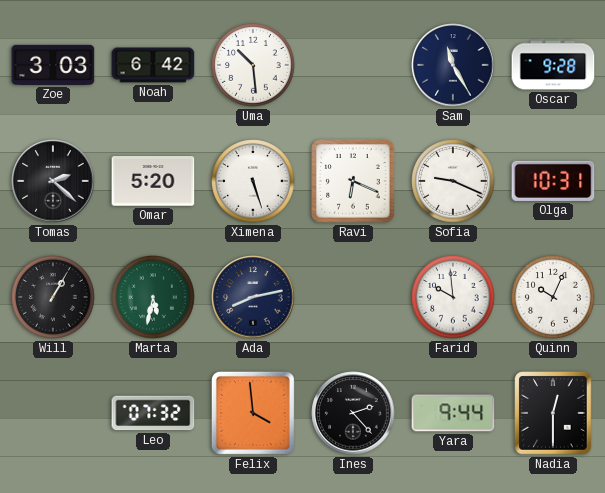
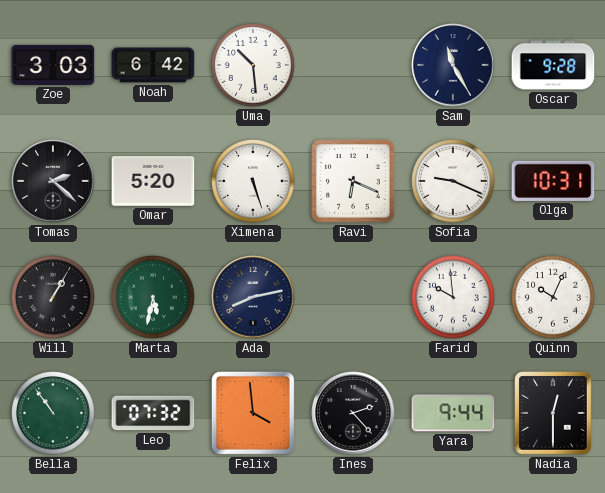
Bella: none -> 10:54 (53, 413)
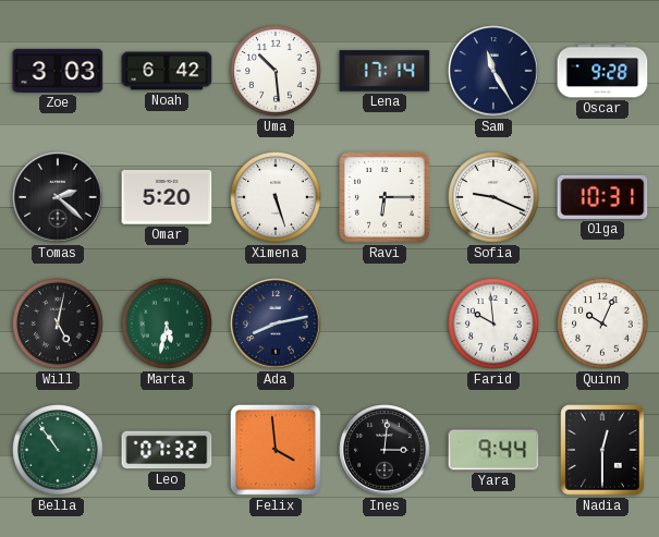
Lena: none -> 17:14 (385, 71)
Ravi: 6:19 -> 6:15 (385, 197)
Will: 1:05 -> 5:02 (58, 324)
Ines: 2:23 -> 3:01 (385, 450)
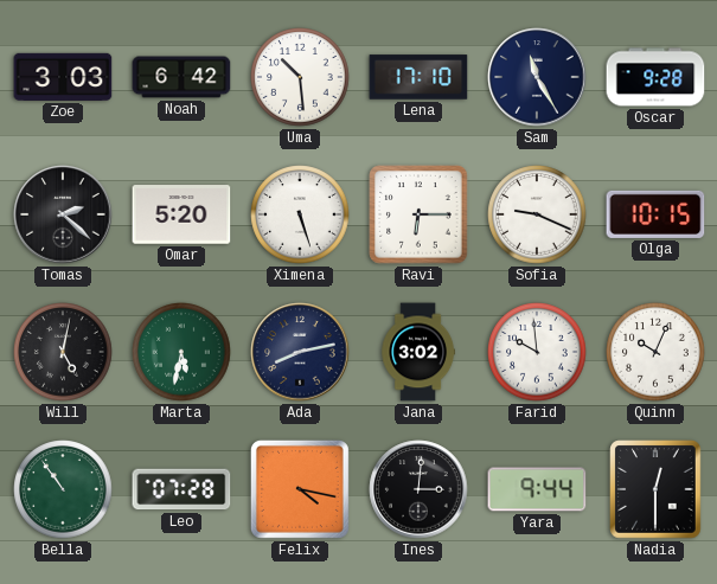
Lena: 17:14 -> 17:10 (418, 77)
Olga: 10:31 -> 10:15 (655, 214)
Jana: none -> 3:02 (418, 352)
Leo: 07:32 -> 07:28 (181, 489)
Felix: 3:59 -> 4:17 (300, 489)
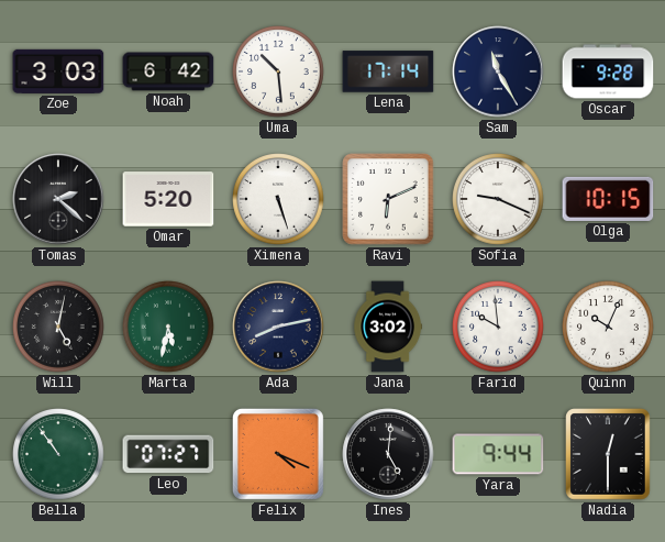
Lena: 17:10 -> 17:14 (388, 71)
Ravi: 6:15 -> 6:11 (388, 199)
Leo: 07:28 -> 07:27 (168, 454)
Felix: 4:17 -> 4:19 (278, 454)
Ines: 3:01 -> 5:01 (388, 454)
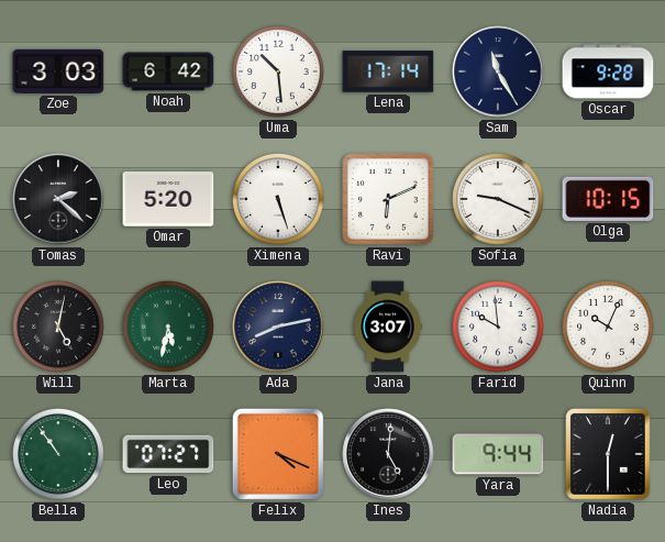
Jana: 3:02 -> 3:07 (388, 327)
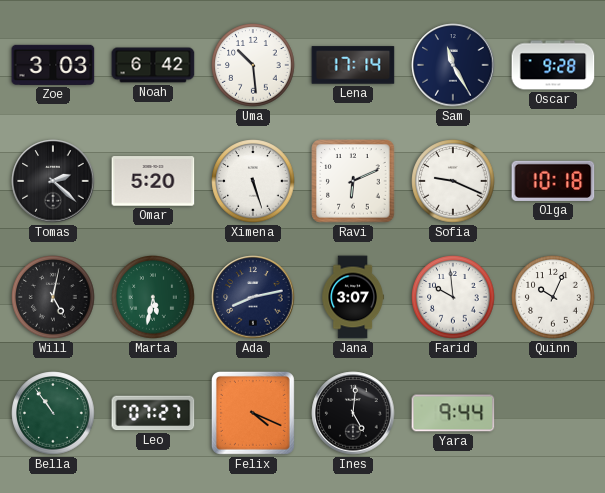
Olga: 10:15 -> 10:18 (553, 181)
Nadia: 12:30 -> none (608, 454)
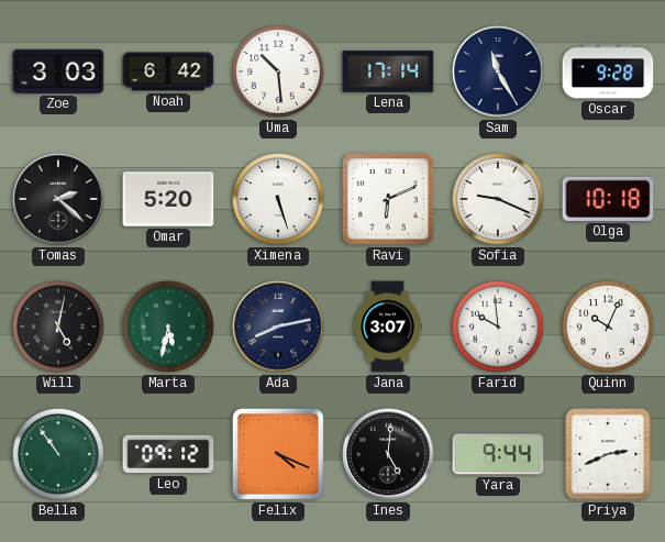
Leo: 07:27 -> 09:12 (168, 454)
Priya: none -> 2:41 (608, 454)
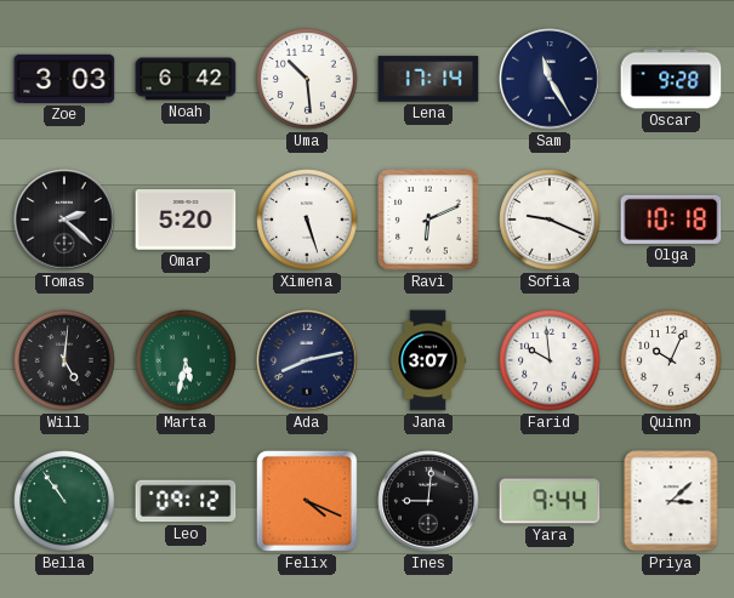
Will: 5:02 -> 5:01 (64, 360)
Ines: 5:01 -> 9:01 (428, 501)
Priya: 2:41 -> 3:08 (671, 501)
